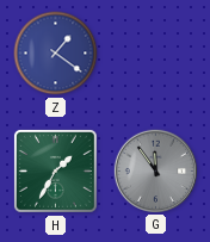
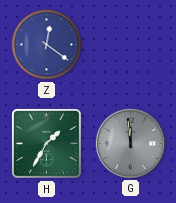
Z: 1:21 -> 12:21 (47, 45)
G: 11:54 -> 11:59 (130, 143)
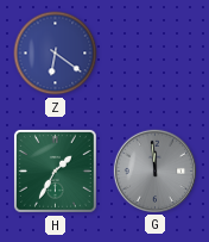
Z: 12:21 -> 6:21 (56, 54)
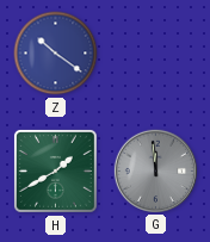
Z: 6:21 -> 10:21 (56, 54)
H: 1:35 -> 1:40 (55, 170)
